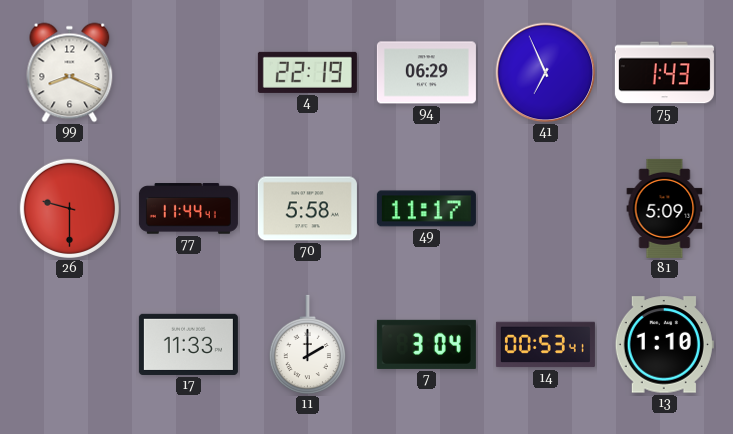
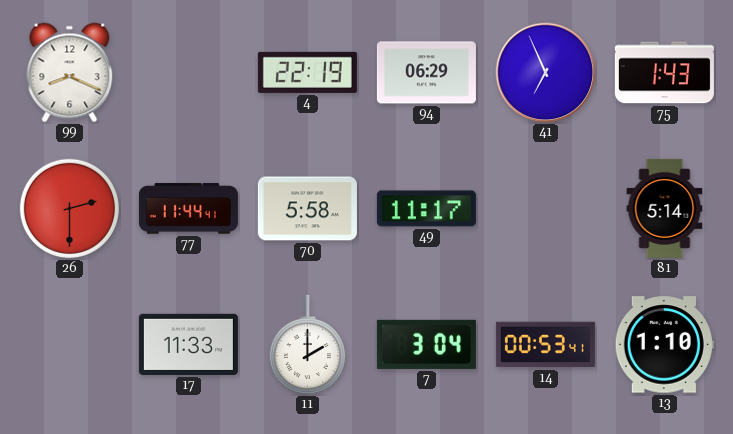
26: 9:30 -> 2:30 (69, 208)
81: 5:09 -> 5:14 (665, 208)
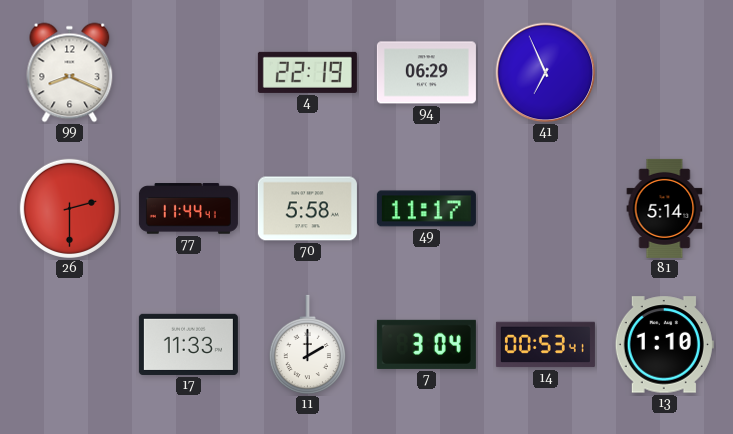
75: 1:43 -> none (664, 73)
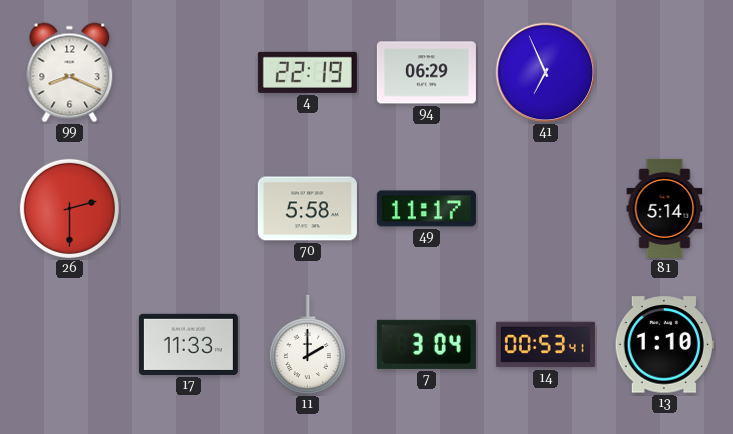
77: 11:44 -> none (188, 209)
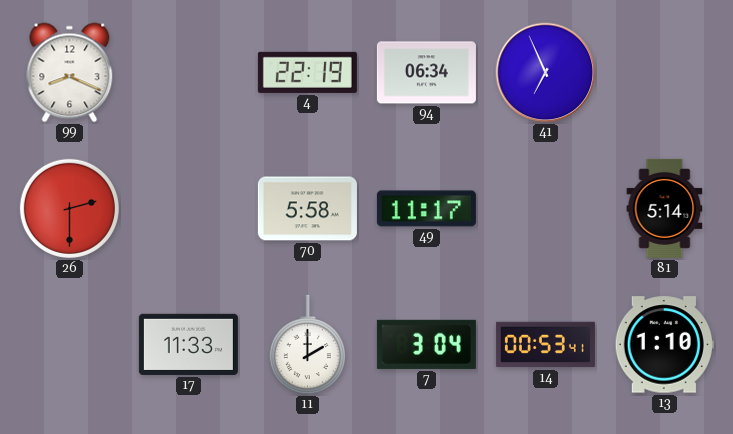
94: 06:29 -> 06:34 (426, 73)
